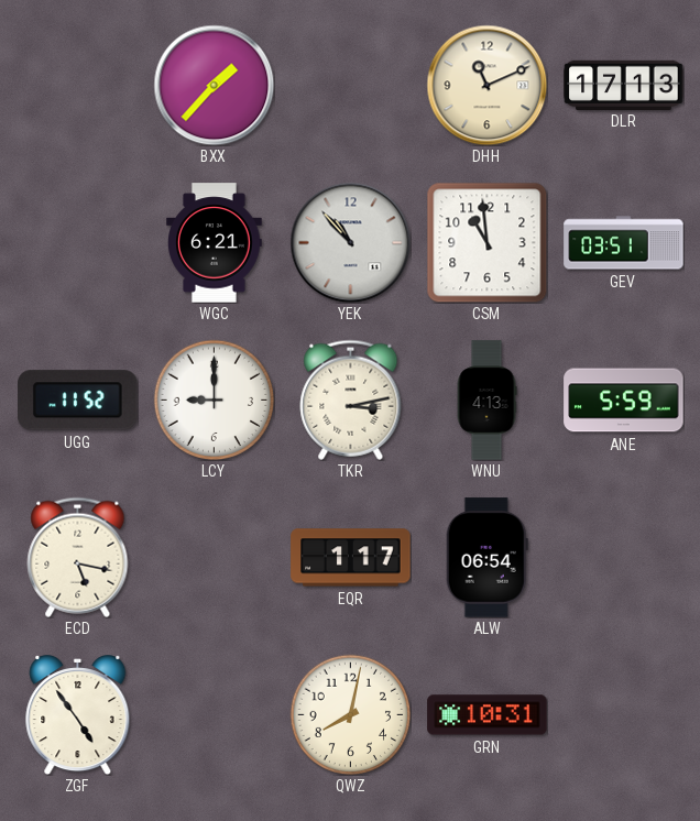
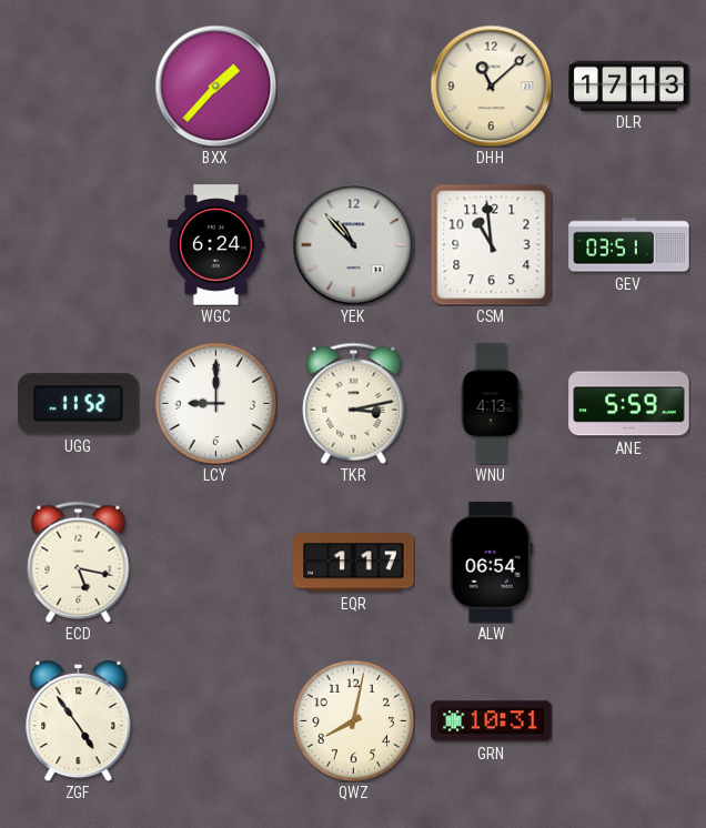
DHH: 11:11 -> 11:08 (491, 85)
WGC: 6:21 -> 6:24 (216, 245)
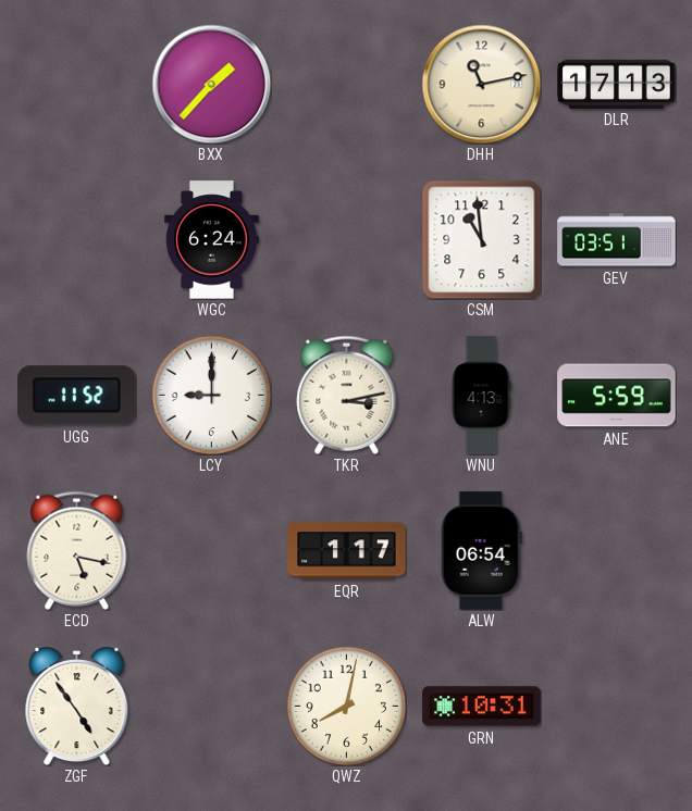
DHH: 11:08 -> 11:13 (481, 84)
YEK: 10:53 -> none (353, 244)
